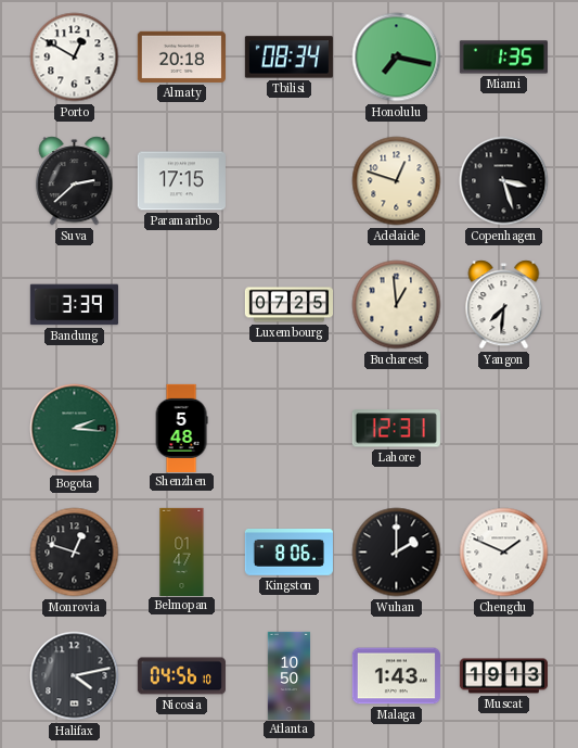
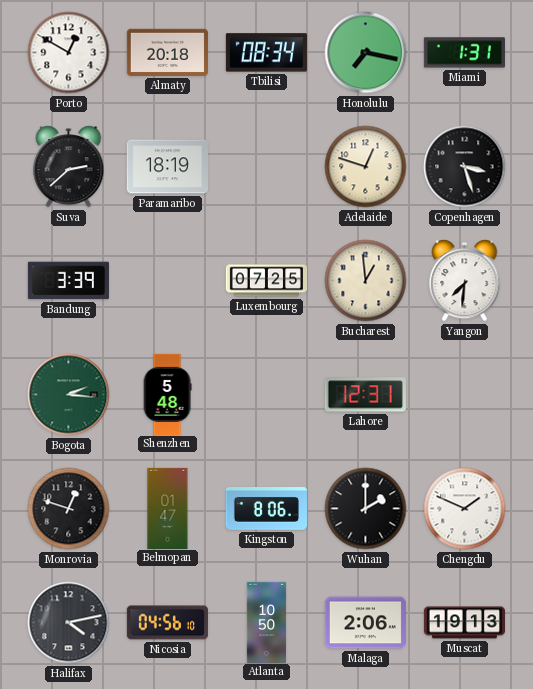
Miami: 1:35 -> 1:31 (464, 53)
Paramaribo: 17:15 -> 18:19 (167, 167)
Malaga: 1:43 -> 2:06 (365, 623)
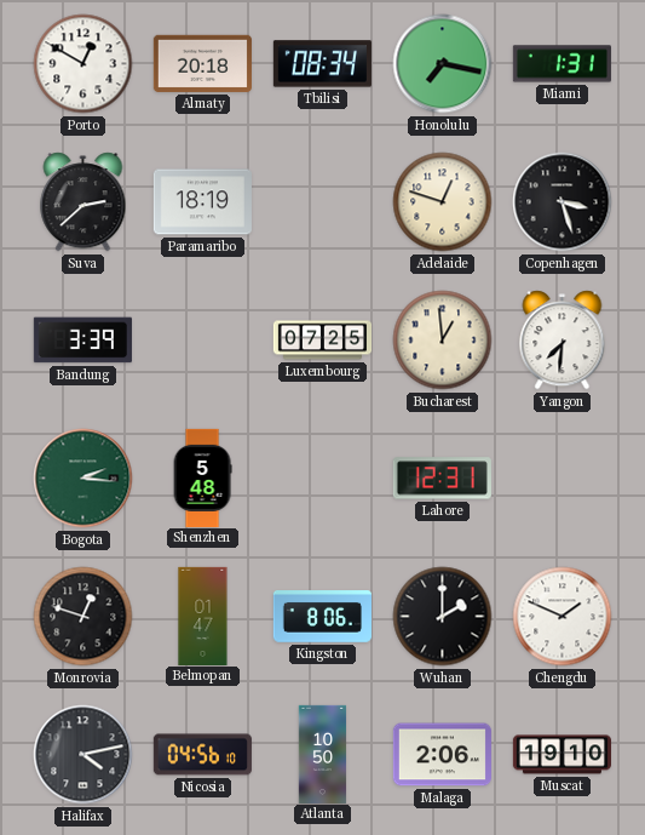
Muscat: 19:13 -> 19:10 (562, 755)
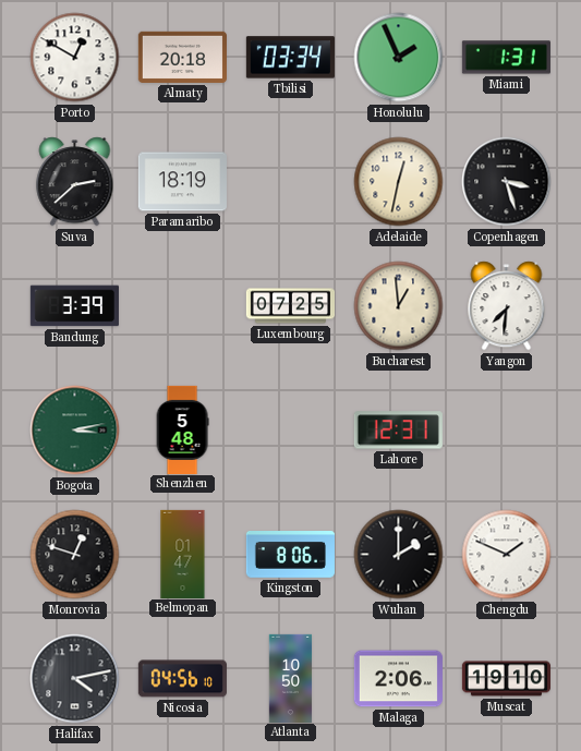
Tbilisi: 08:34 -> 03:34 (290, 58)
Honolulu: 7:17 -> 1:56 (399, 58)
Adelaide: 12:48 -> 12:32 (399, 182)
Bogota: 2:16 -> 3:13 (75, 431)
